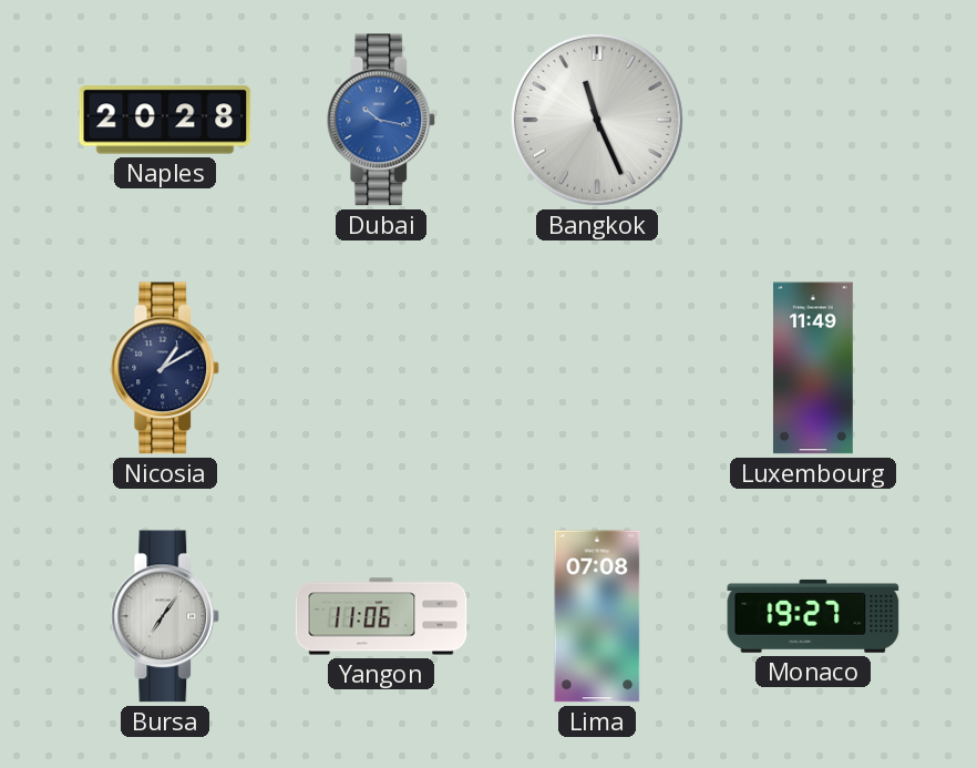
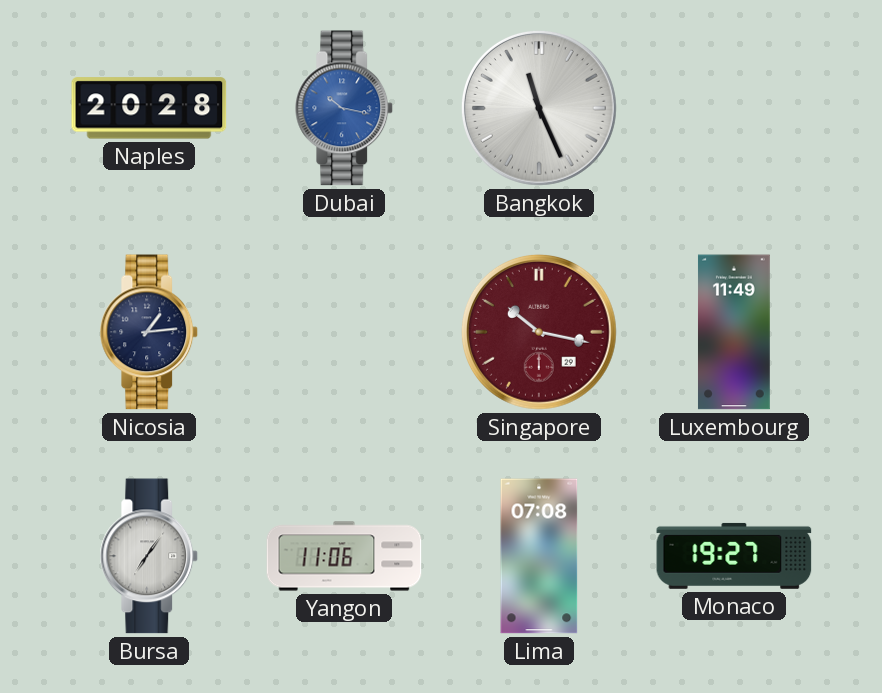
Nicosia: 1:10 -> 1:14 (149, 332)
Singapore: none -> 10:17 (539, 332)
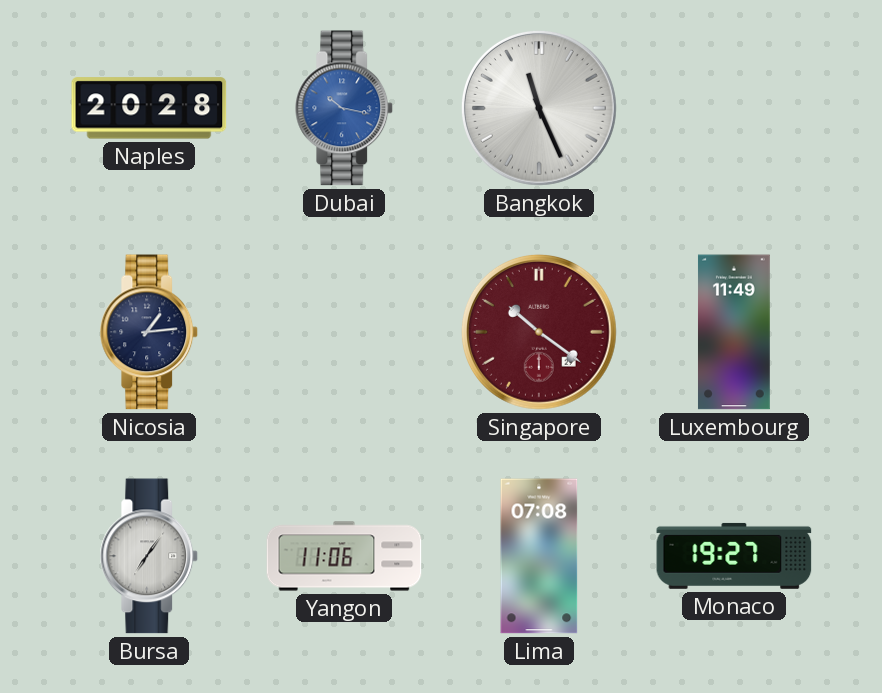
Singapore: 10:17 -> 10:21 (539, 332)
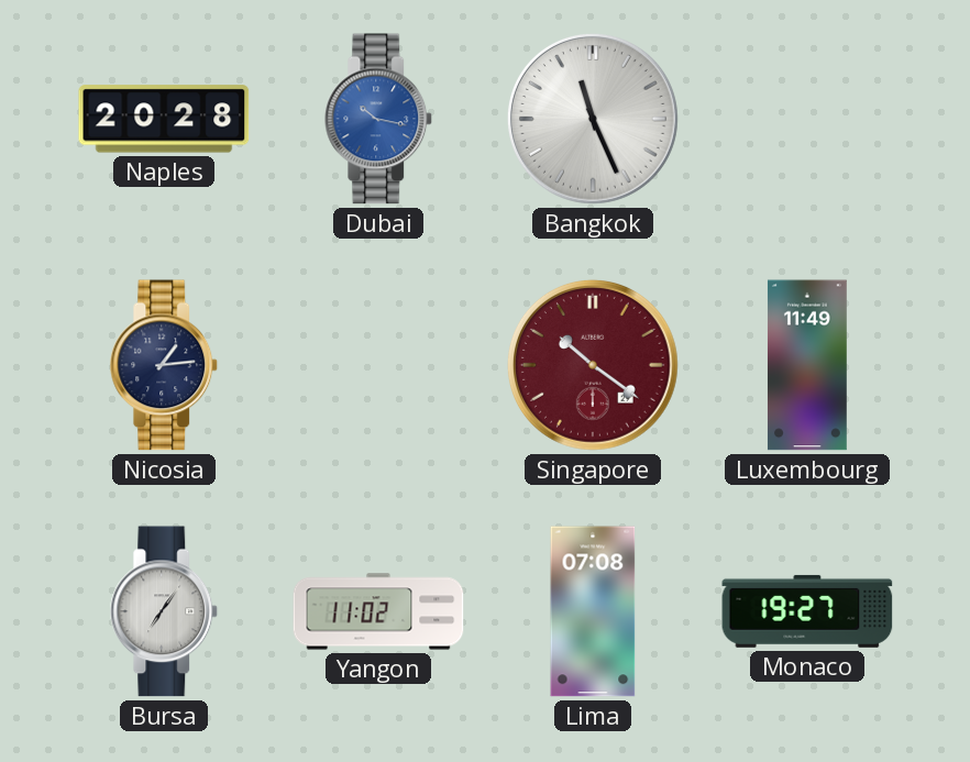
Yangon: 11:06 -> 11:02 (378, 611)
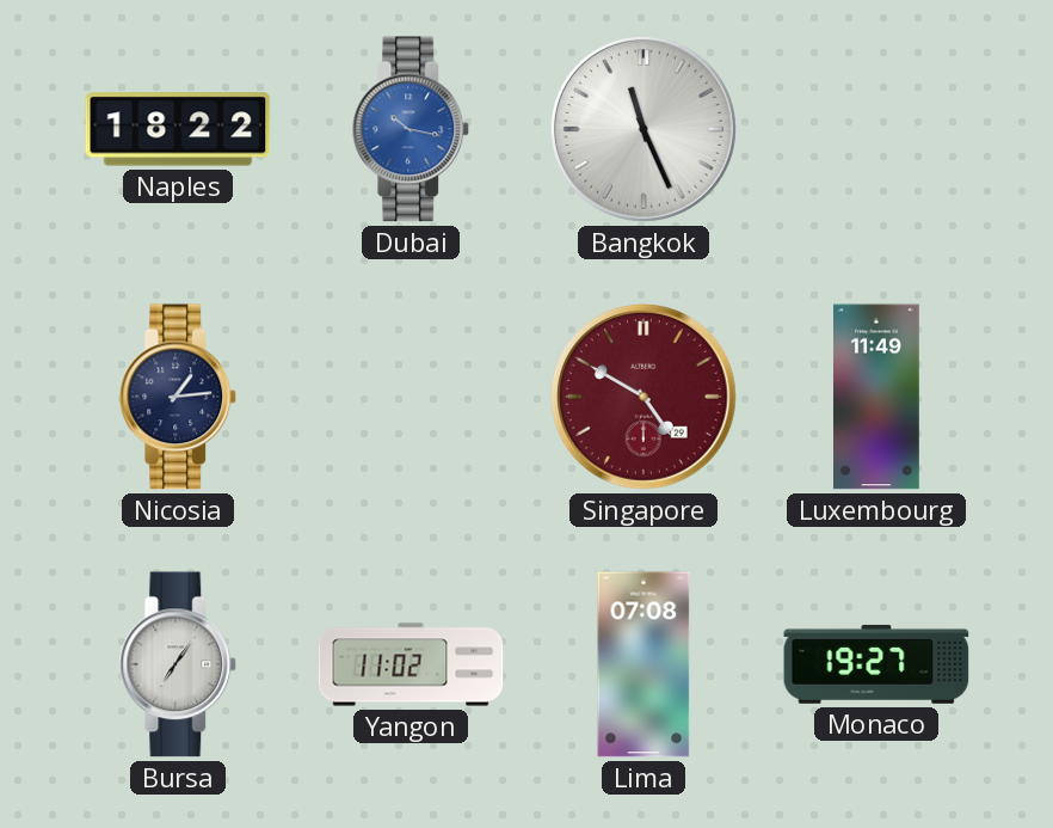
Naples: 20:28 -> 18:22 (178, 129)
Singapore: 10:21 -> 4:50 (643, 397)
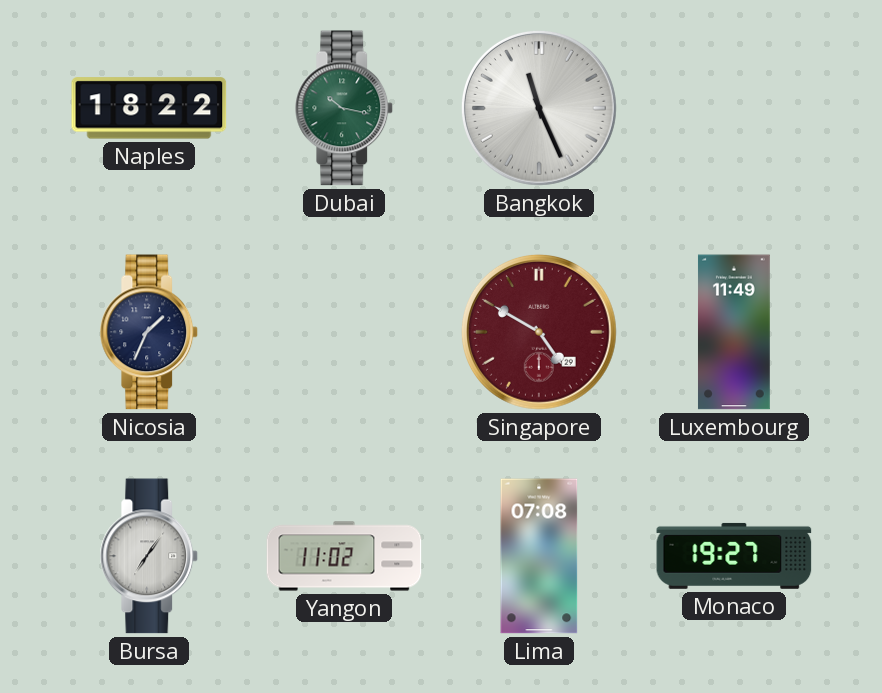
Dubai dial: blue -> green (344, 108)
Nicosia: 1:14 -> 1:34 (149, 332)
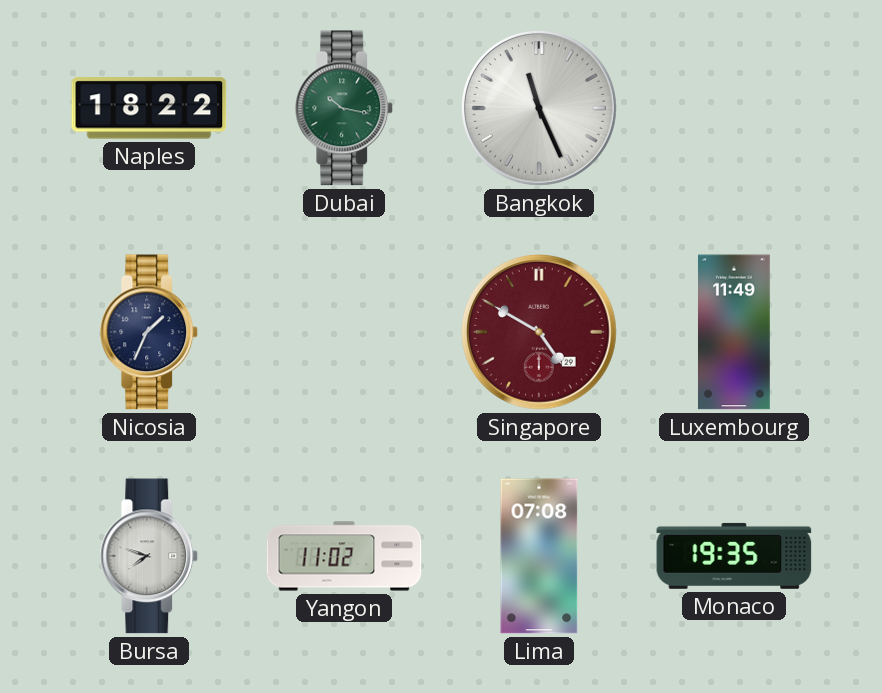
Bursa: 7:06 -> 7:48 (149, 556)
Monaco: 19:27 -> 19:35 (734, 556)
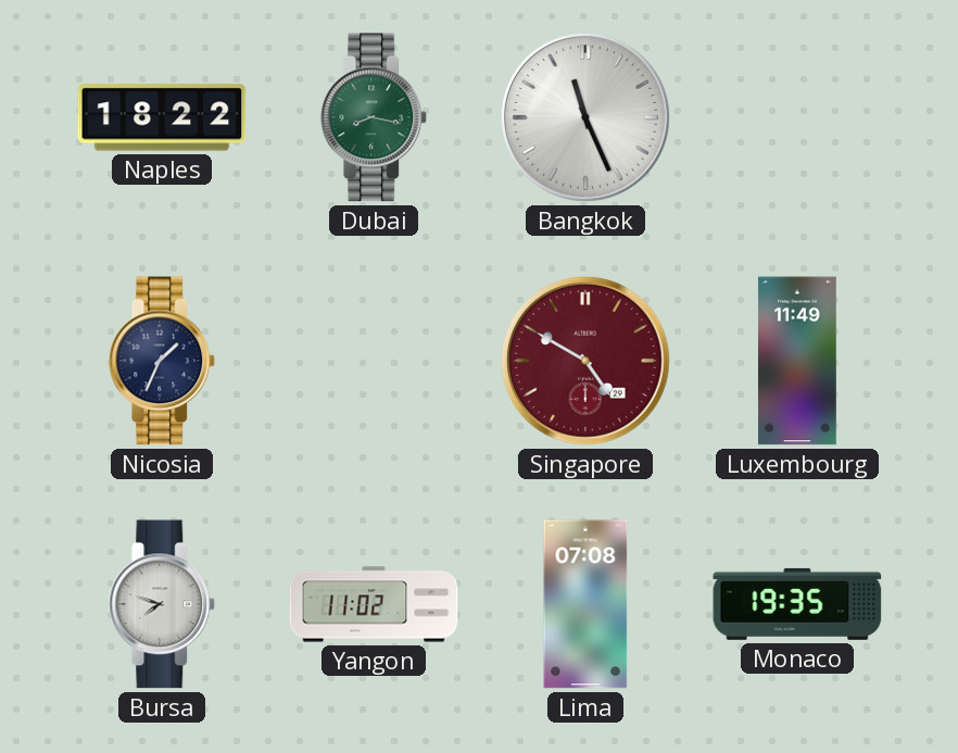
Dubai: 10:17 -> 8:17 (374, 117)
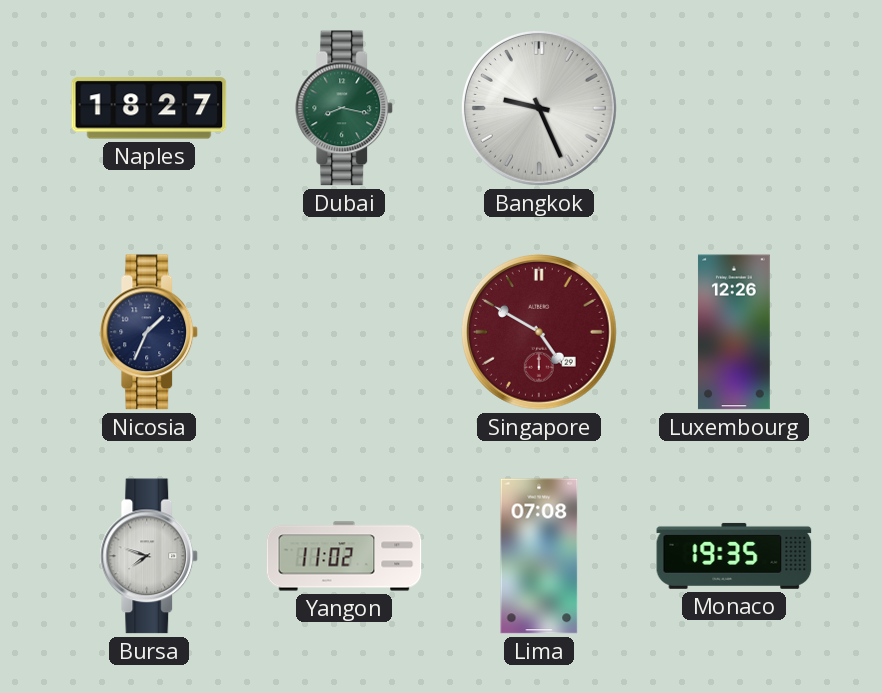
Naples: 18:22 -> 18:27 (149, 108)
Bangkok: 11:26 -> 9:26 (539, 108)
Luxembourg: 11:49 -> 12:26 (734, 332)
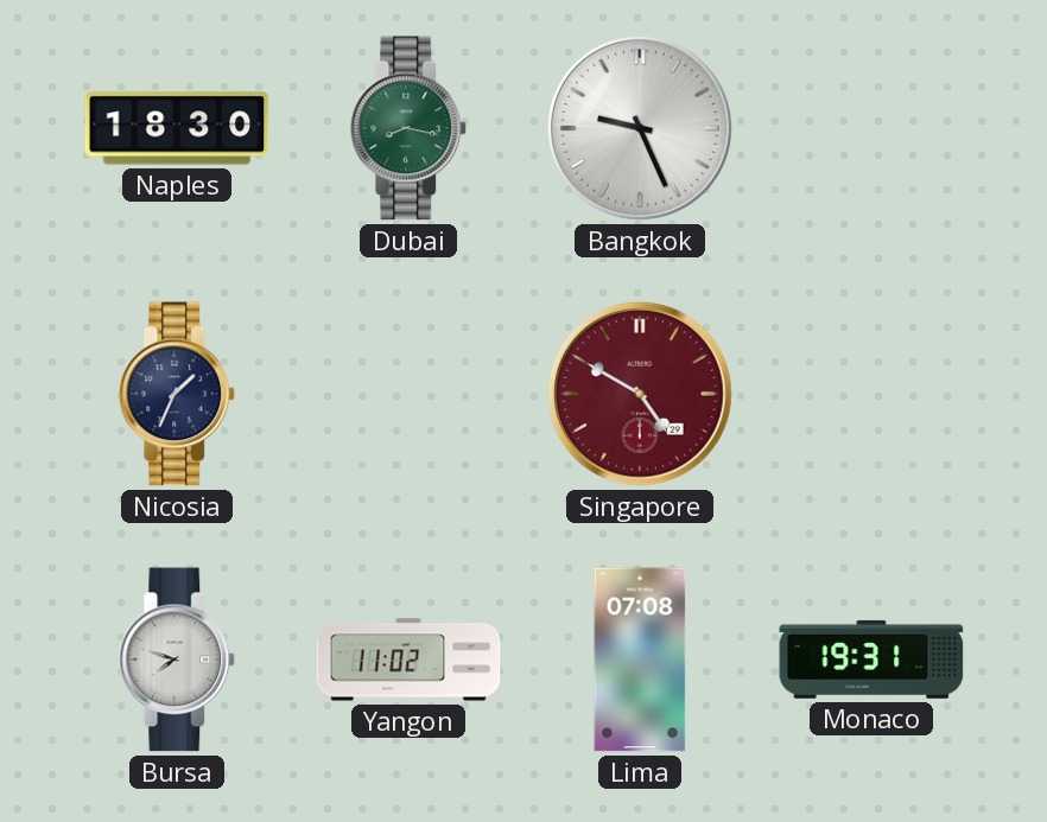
Naples: 18:27 -> 18:30 (177, 128)
Luxembourg: 12:26 -> none (734, 332)
Monaco: 19:35 -> 19:31 (871, 659)
